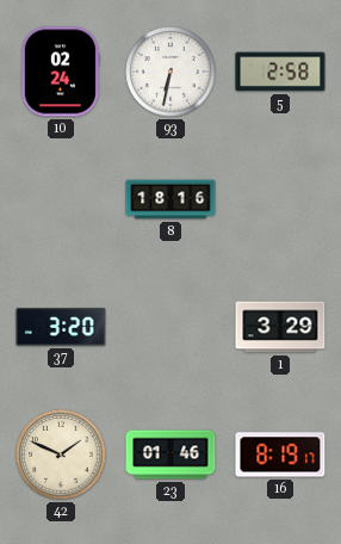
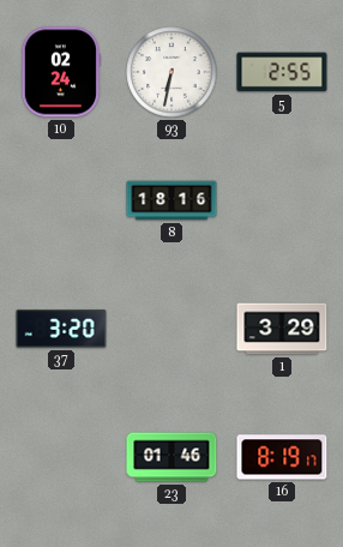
5: 2:58 -> 2:55 (282, 72)
42: 1:49 -> none (61, 455)
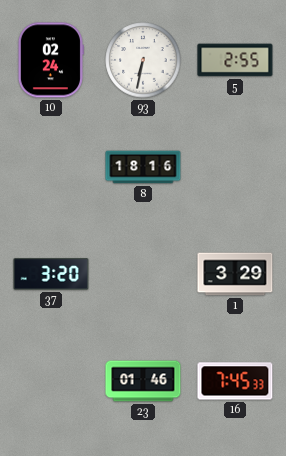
16: 8:19 -> 7:45 (235, 381)
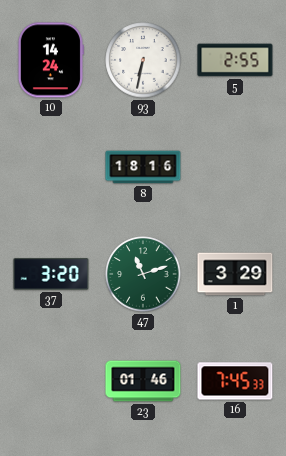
10: 02:24 -> 14:24 (50, 60)
47: none -> 11:12 (143, 274)
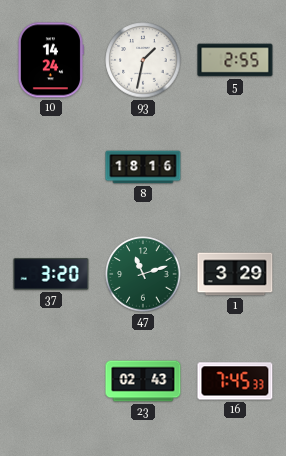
93: 6:32 -> 1:32 (143, 60)
23: 01:46 -> 02:43 (143, 381)
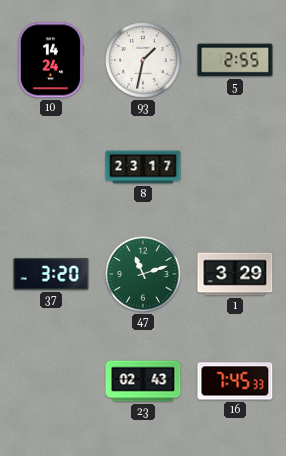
8: 18:16 -> 23:17 (143, 167)
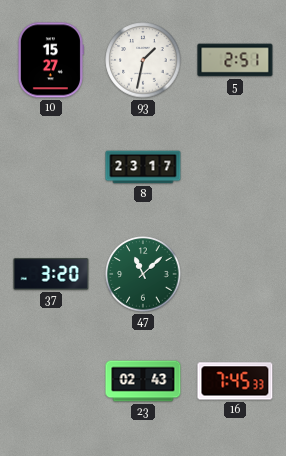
10: 14:24 -> 15:27 (50, 60)
5: 2:55 -> 2:51 (235, 60)
47: 11:12 -> 11:08 (143, 274)
1: 3:29 -> none (235, 274)
